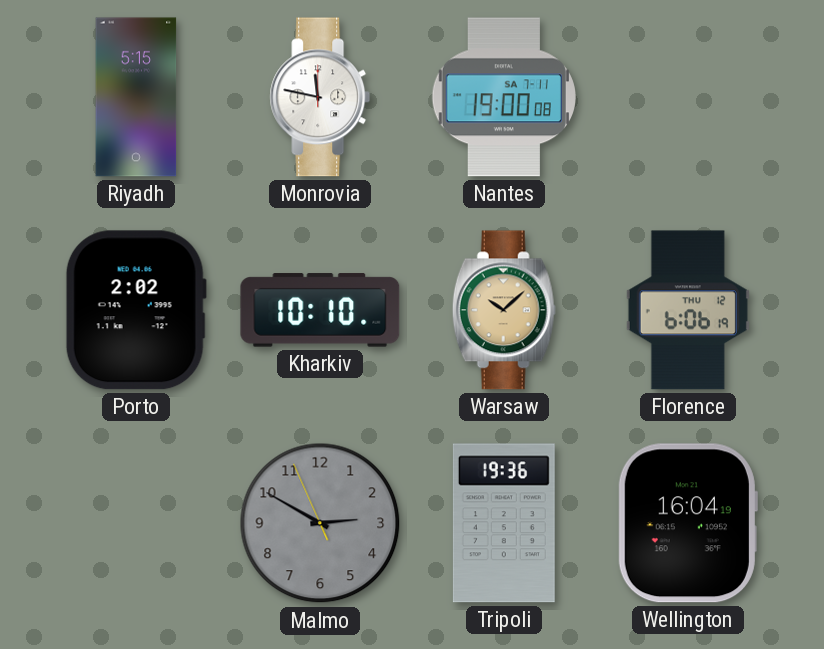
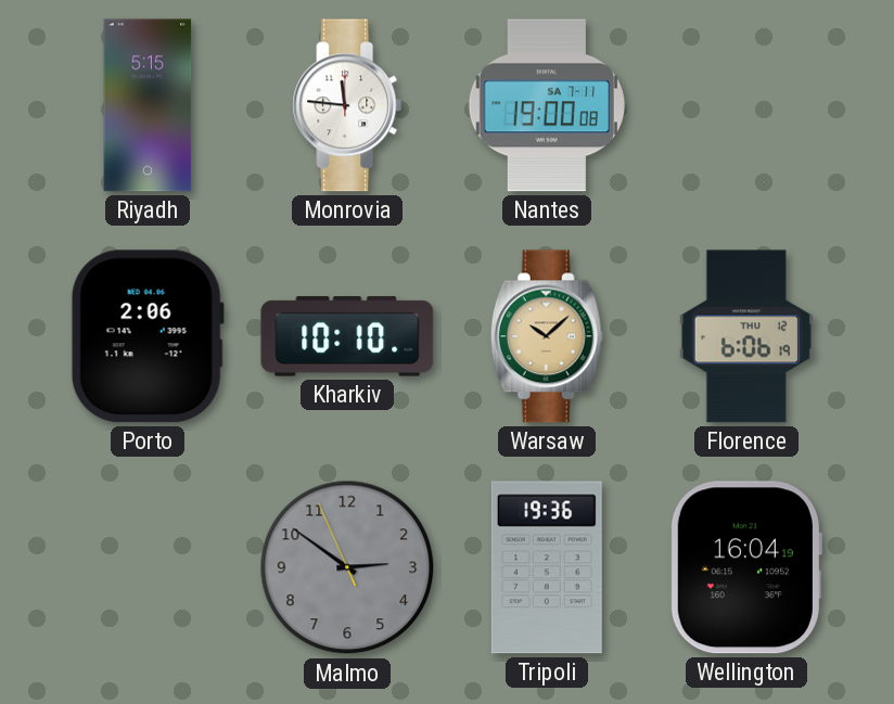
Monrovia: 11:47 -> 11:46 (347, 105)
Porto: 2:02 -> 2:06 (148, 336)
Malmo: 2:49 -> 2:50 (347, 567)
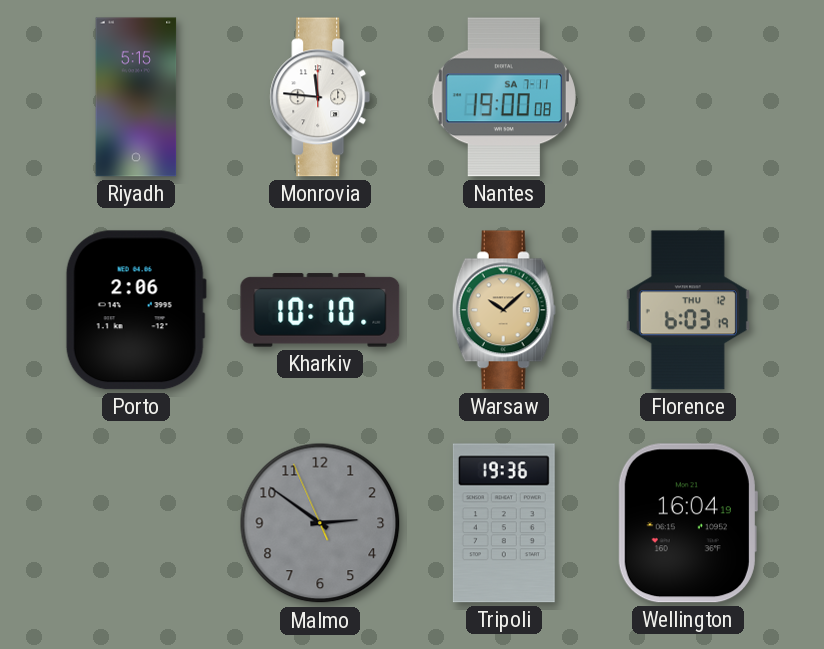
Florence: 6:06 -> 6:03 (688, 310)
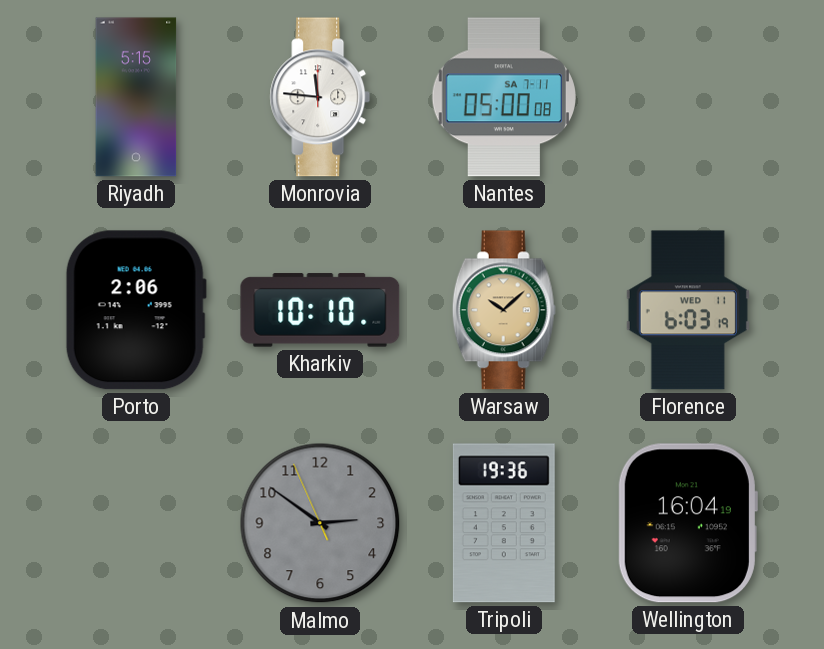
Nantes: 19:00 -> 05:00 (504, 97)
Florence date: THU 12 -> WED 11 (688, 310)
